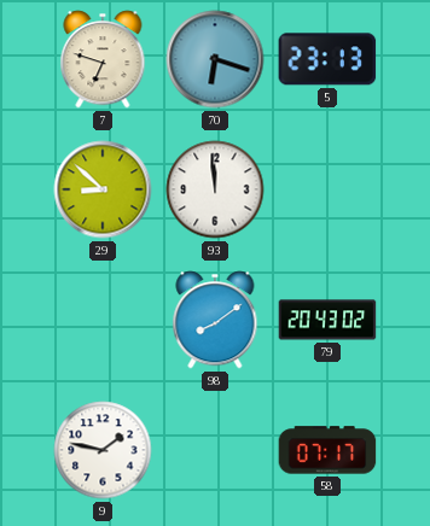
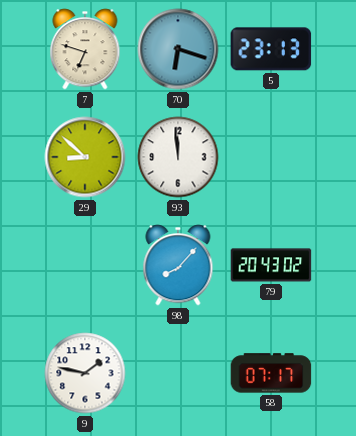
98: 8:09 -> 8:07 (178, 265)
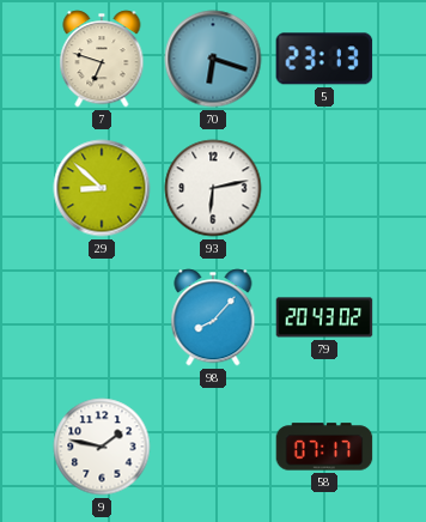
93: 11:59 -> 6:13 (213, 188)
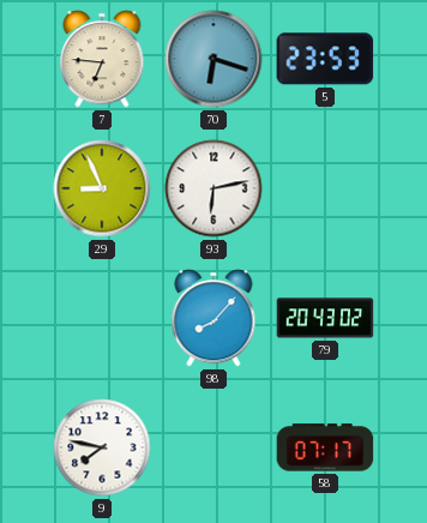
7: 6:48 -> 6:46 (102, 59)
5: 23:13 -> 23:53 (325, 59)
29: 8:52 -> 8:56 (102, 188)
9: 1:47 -> 7:47 (102, 447)
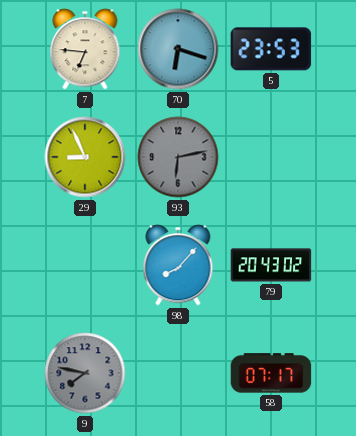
93 dial: white -> grey (178, 157)
9 dial: white -> grey (85, 373)
